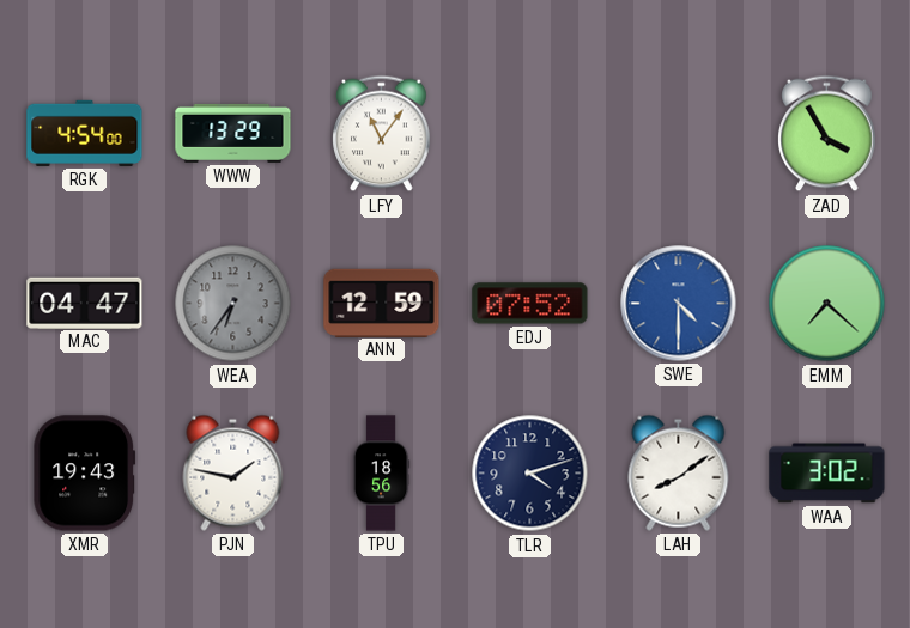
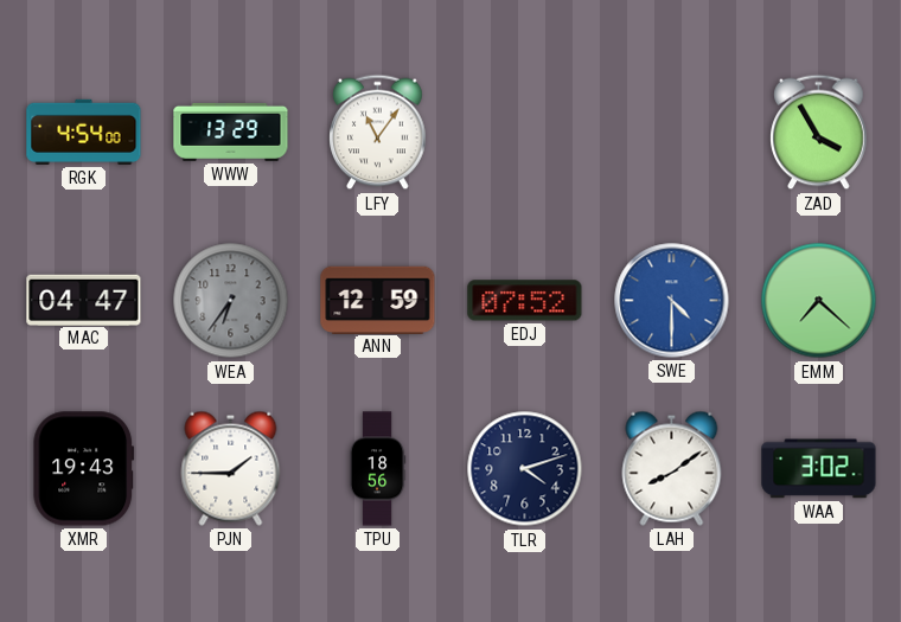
PJN: 1:47 -> 1:45 (231, 468)
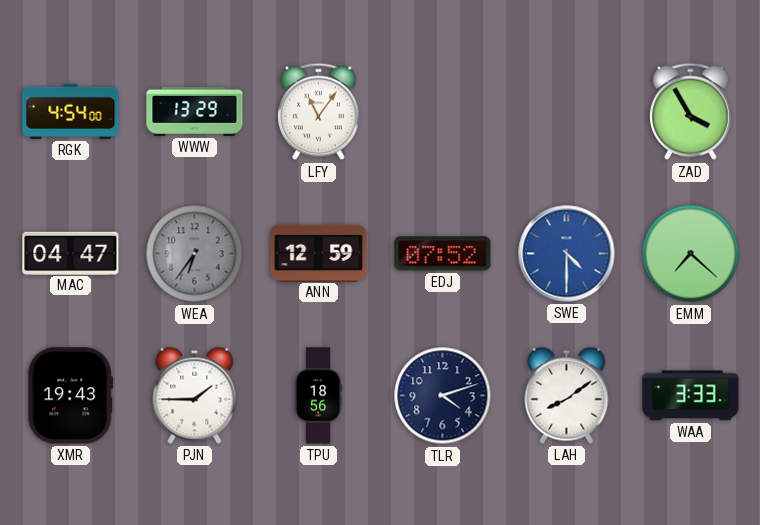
WAA: 3:02 -> 3:33 (691, 396)
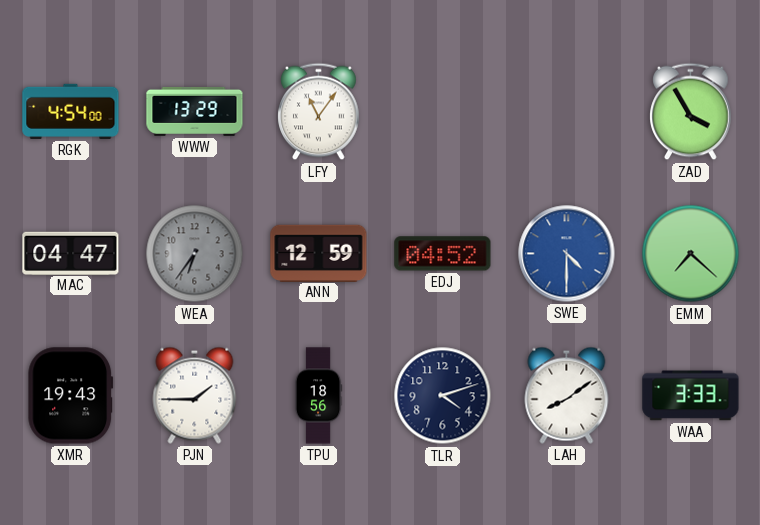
EDJ: 07:52 -> 04:52 (443, 254)
